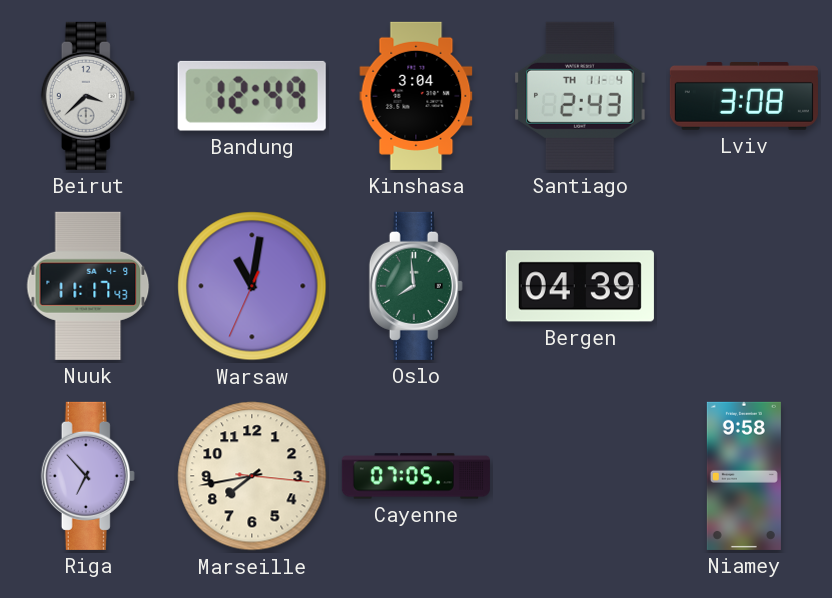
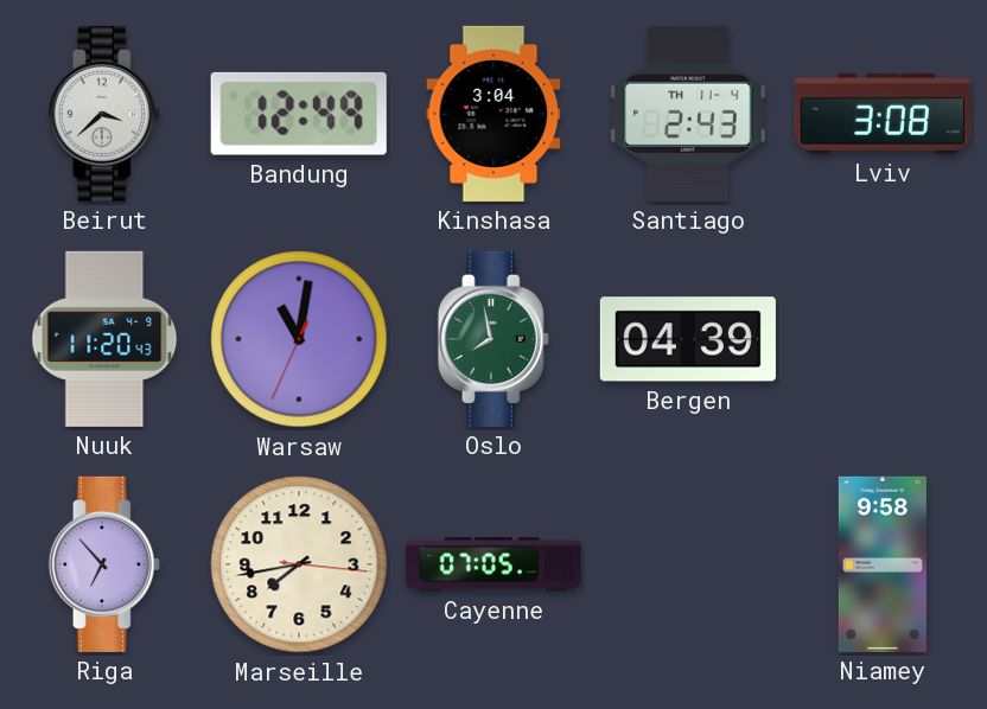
Nuuk: 11:17 -> 11:20 (104, 339)
Oslo: 7:59 -> 7:58 (493, 339)
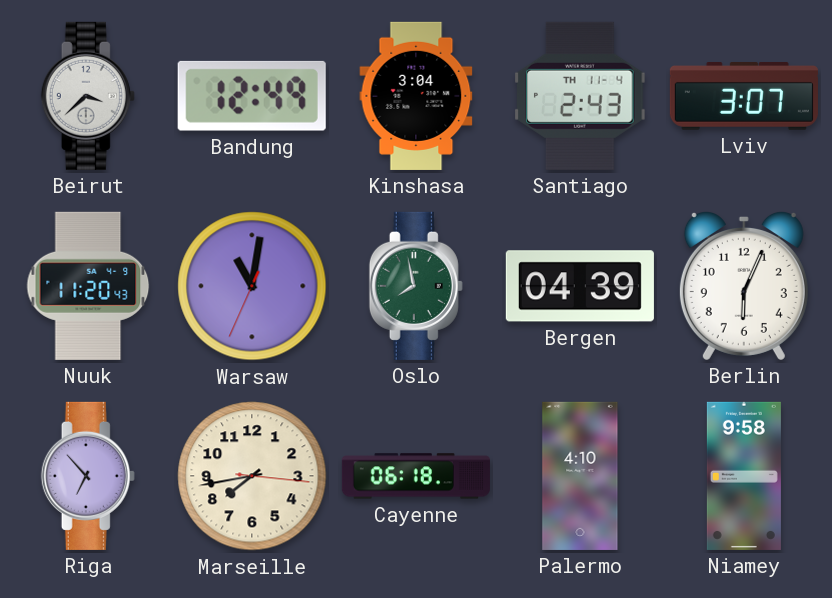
Lviv: 3:08 -> 3:07 (744, 97)
Berlin: none -> 6:04 (744, 285)
Cayenne: 07:05 -> 06:18 (416, 476)
Palermo: none -> 4:10 (580, 476)
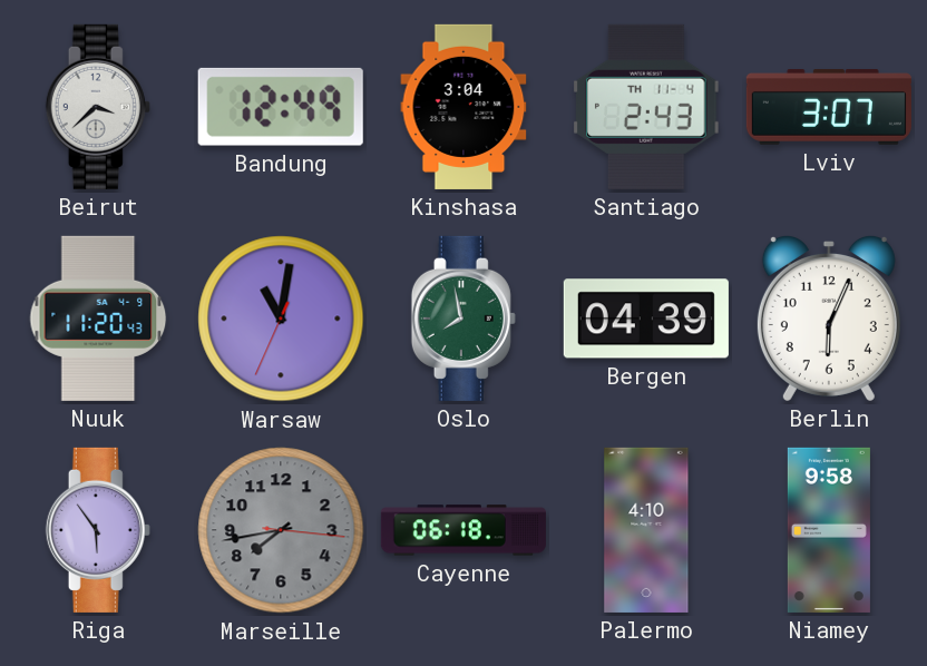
Riga: 6:53 -> 5:54 (98, 530)
Marseille dial: cream -> grey (281, 530)
